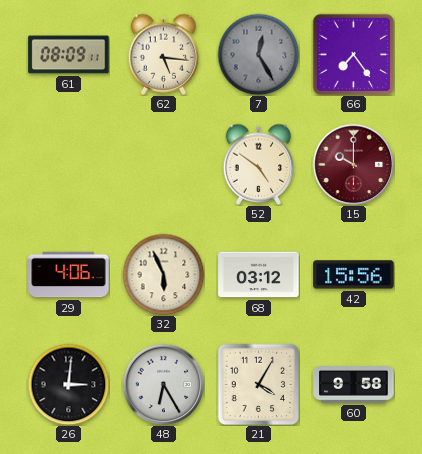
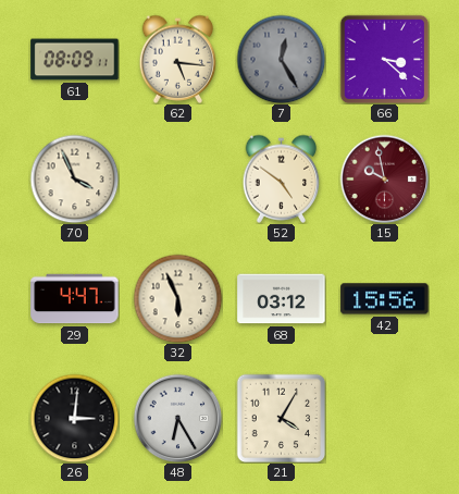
66: 7:24 -> 3:22 (384, 59)
70: none -> 3:56 (74, 178)
15: 10:00 -> 9:58 (384, 178)
29: 4:06 -> 4:47 (75, 299)
60: 9:58 -> none (354, 385)
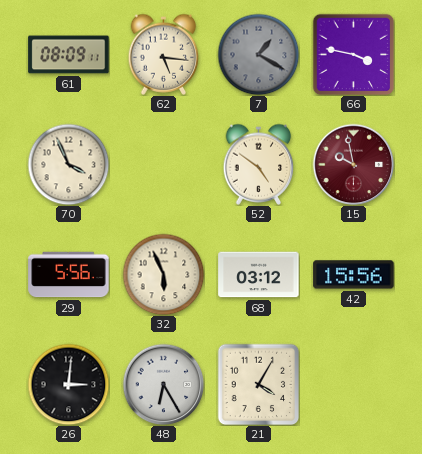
7: 12:25 -> 1:20 (258, 54)
66: 3:22 -> 3:47 (353, 54)
29: 4:47 -> 5:56 (69, 275)
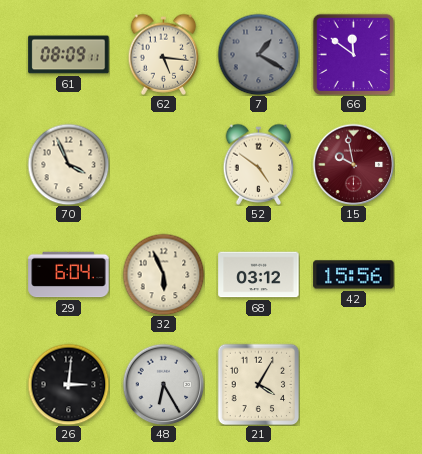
66: 3:47 -> 11:51 (353, 54)
29: 5:56 -> 6:04 (69, 275)
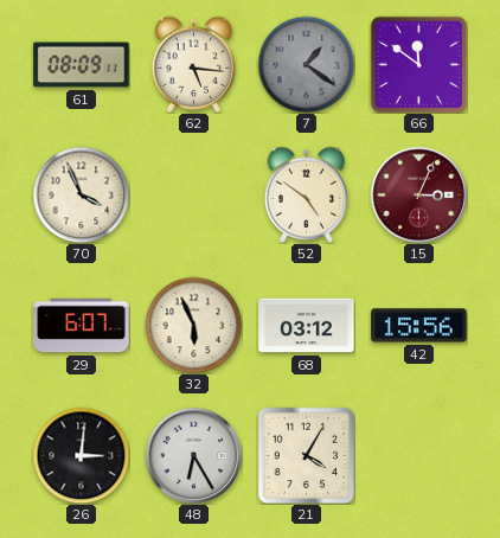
7: 1:20 -> 1:21 (306, 64)
15: 9:58 -> 3:04 (418, 194)
29: 6:04 -> 6:07 (82, 326)
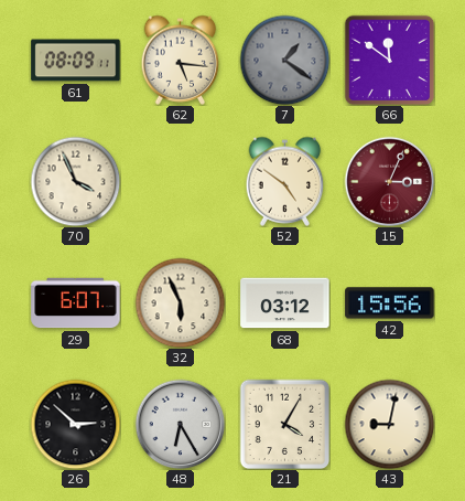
26: 3:01 -> 2:52 (75, 424)
43: none -> 9:02 (389, 424)
